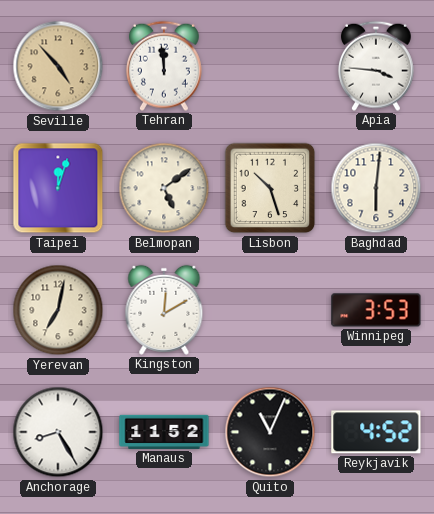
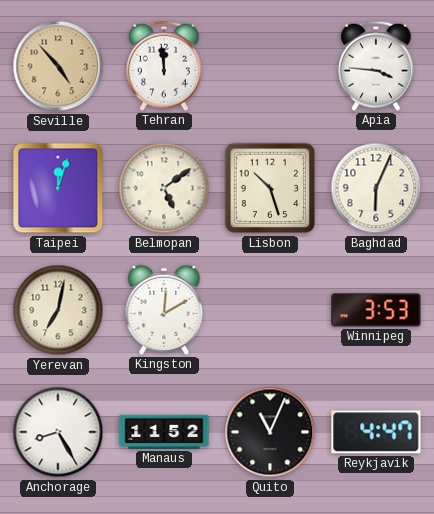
Baghdad: 6:01 -> 6:04 (376, 188)
Reykjavik: 4:52 -> 4:47 (376, 432)
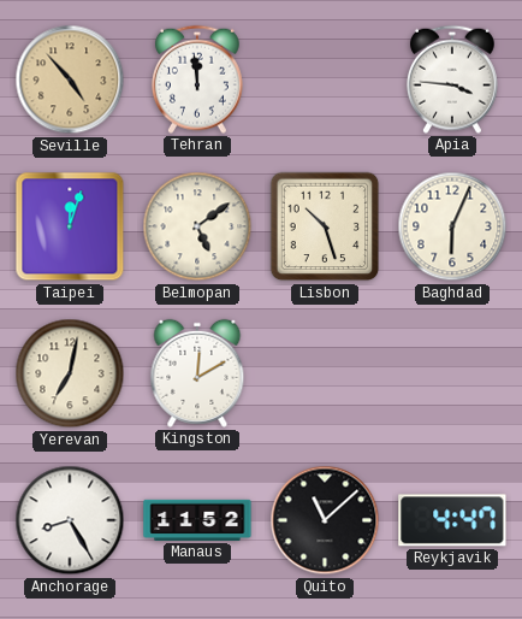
Winnipeg: 3:53 -> none (376, 310)
Quito: 11:04 -> 11:08 (325, 520)
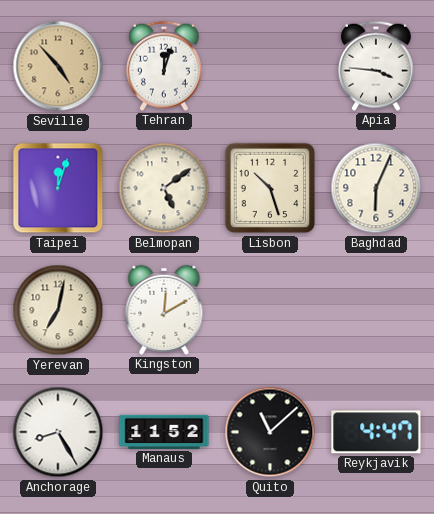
Tehran: 11:59 -> 12:03 (164, 66)
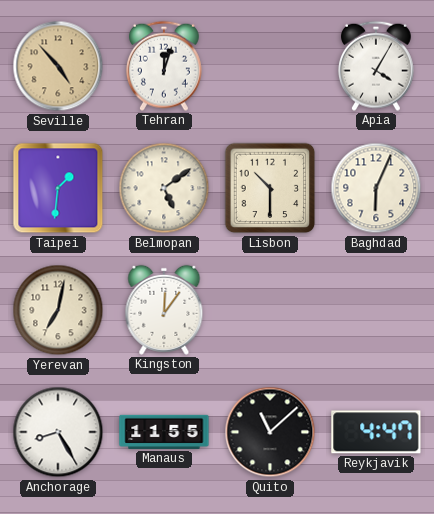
Apia: 3:46 -> 4:05 (376, 66)
Taipei: 12:03 -> 1:31 (58, 188)
Lisbon: 10:27 -> 10:30 (270, 188)
Kingston: 12:10 -> 12:06 (164, 310)
Manaus: 11:52 -> 11:55 (164, 432)
